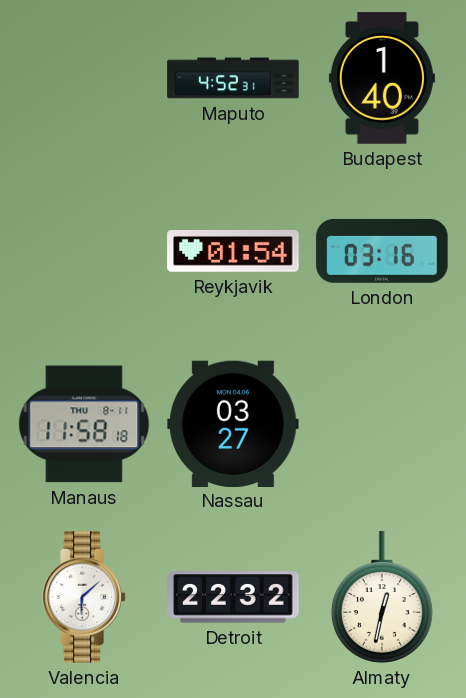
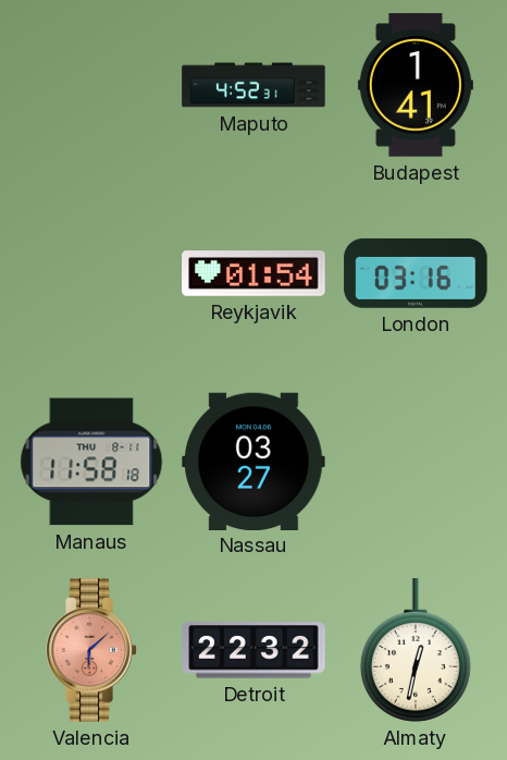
Budapest: 1:40 -> 1:41 (416, 85)
Valencia dial: white -> salmon (91, 650)
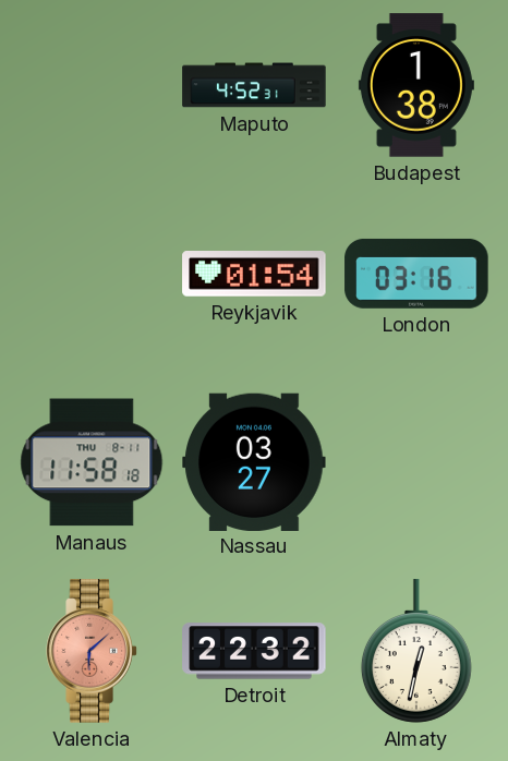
Budapest: 1:41 -> 1:38 (416, 85)
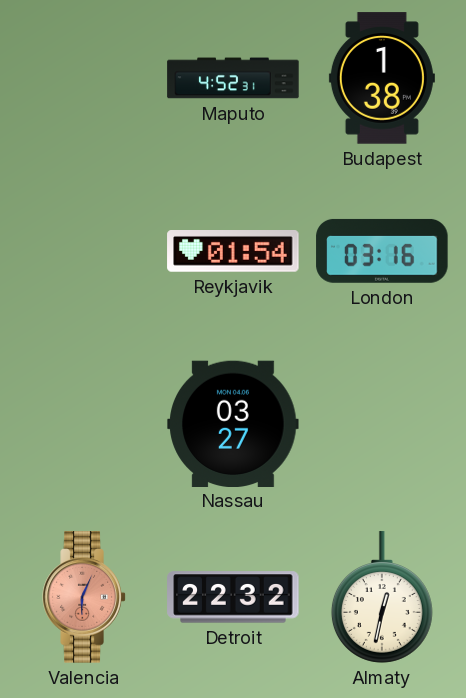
Manaus: 11:58 -> none (92, 462)
Valencia: 6:08 -> 6:04 (84, 597)
